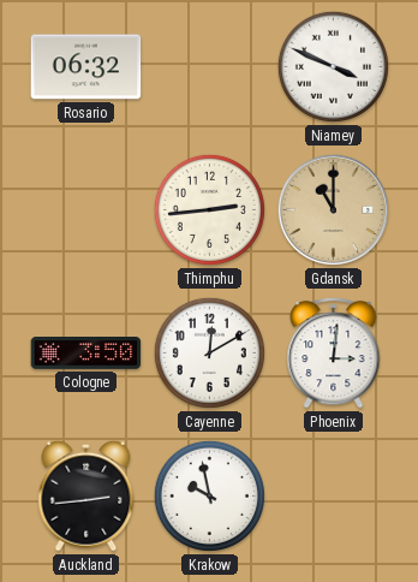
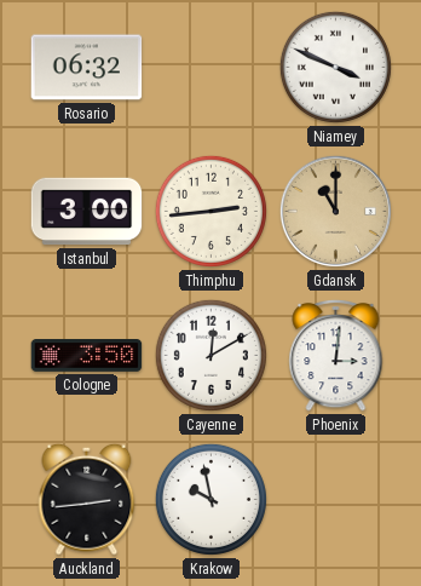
Istanbul: none -> 3:00 (87, 212)
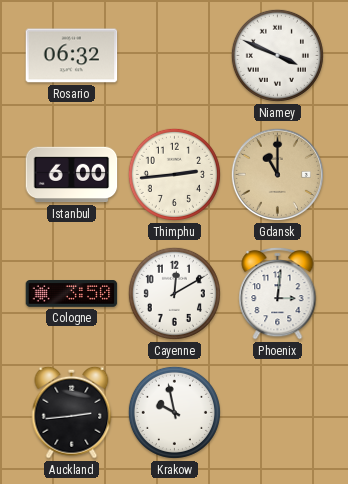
Istanbul: 3:00 -> 6:00 (72, 175)
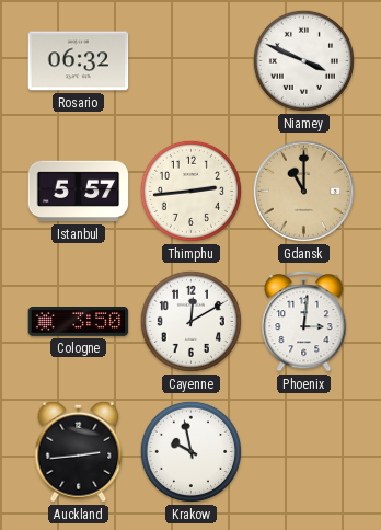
Istanbul: 6:00 -> 5:57 (79, 192)
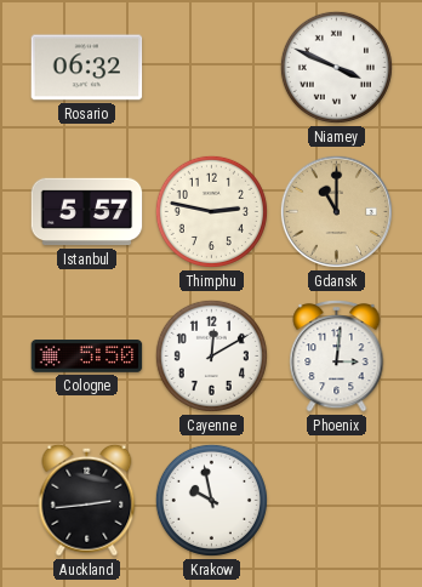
Thimphu: 2:44 -> 2:47 (211, 211)
Cologne: 3:50 -> 5:50 (87, 357)
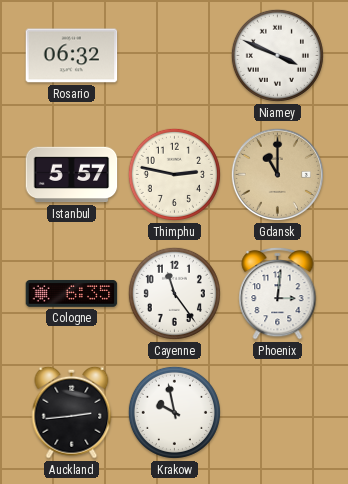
Cologne: 5:50 -> 6:35 (72, 294)
Cayenne: 12:10 -> 11:24 (174, 293)
